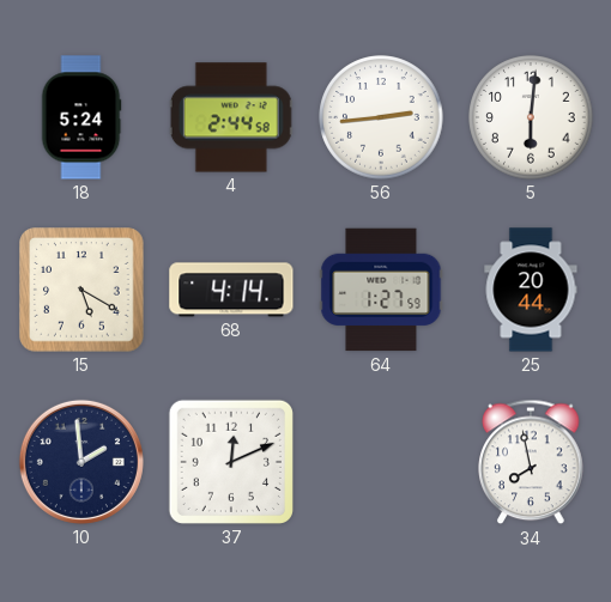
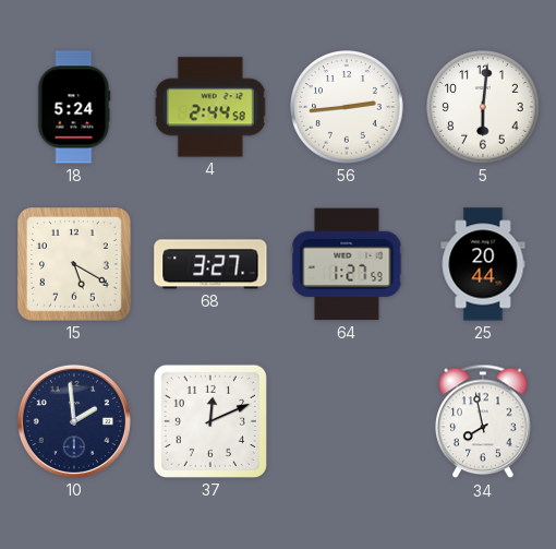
68: 4:14 -> 3:27 (210, 264)
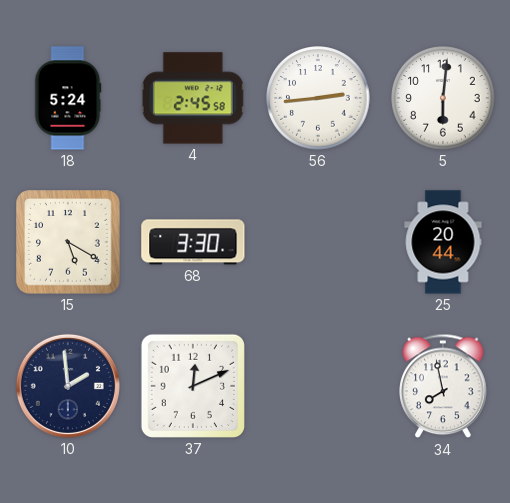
4: 2:44 -> 2:45 (193, 98)
68: 3:27 -> 3:30 (193, 242)
64: 1:27 -> none (347, 264)
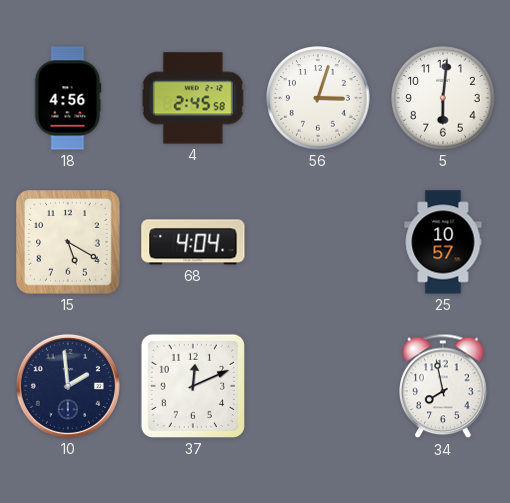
18: 5:24 -> 4:56 (68, 98)
56: 2:44 -> 3:03 (318, 98)
68: 3:30 -> 4:04 (193, 242)
25: 20:44 -> 10:57 (443, 242)
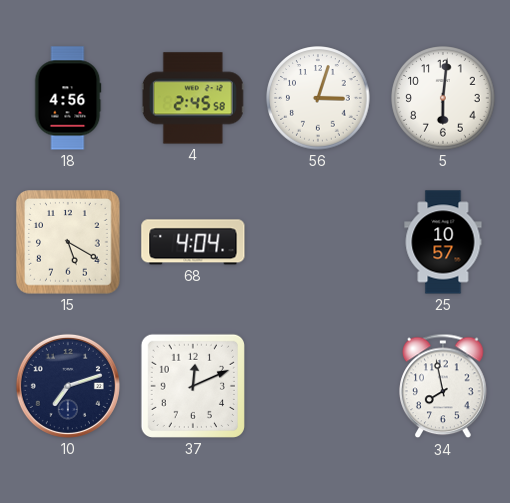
10: 1:59 -> 7:12 (68, 386)
